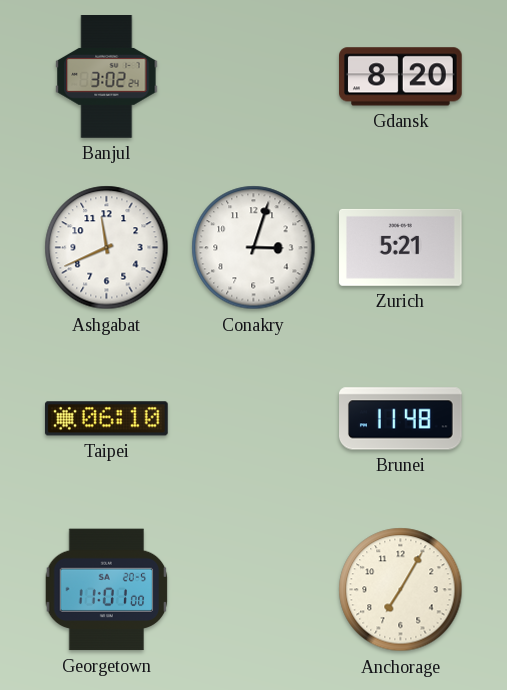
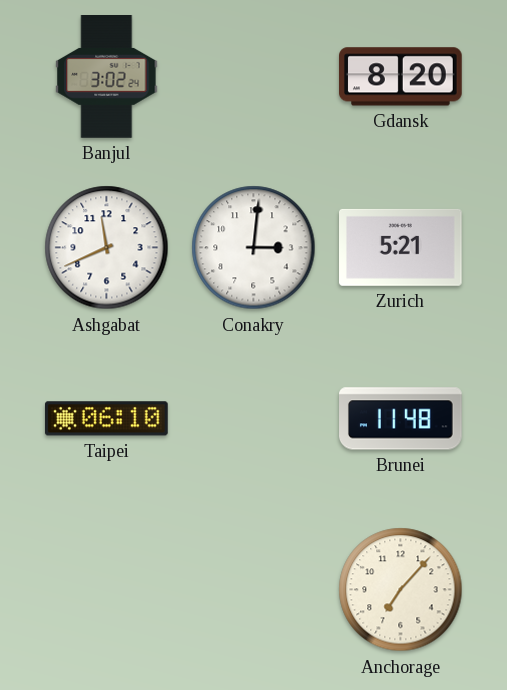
Conakry: 3:03 -> 3:01 (254, 248)
Georgetown: 11:01 -> none (107, 590)
Anchorage: 7:05 -> 7:07 (401, 590)
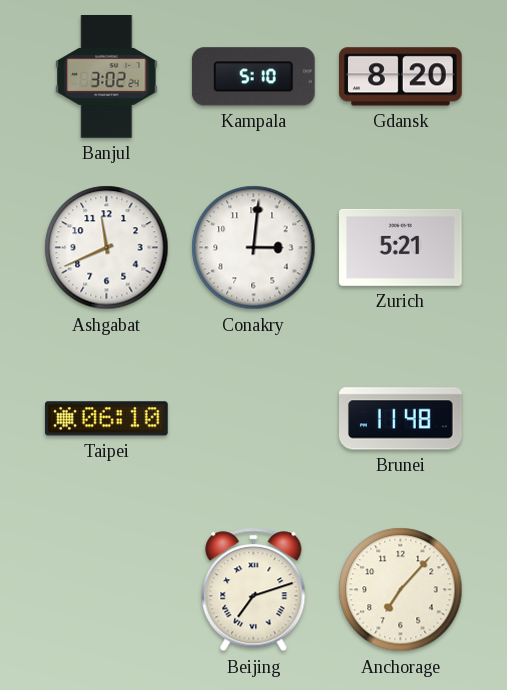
Kampala: none -> 5:10 (253, 77)
Beijing: none -> 7:12 (254, 590)
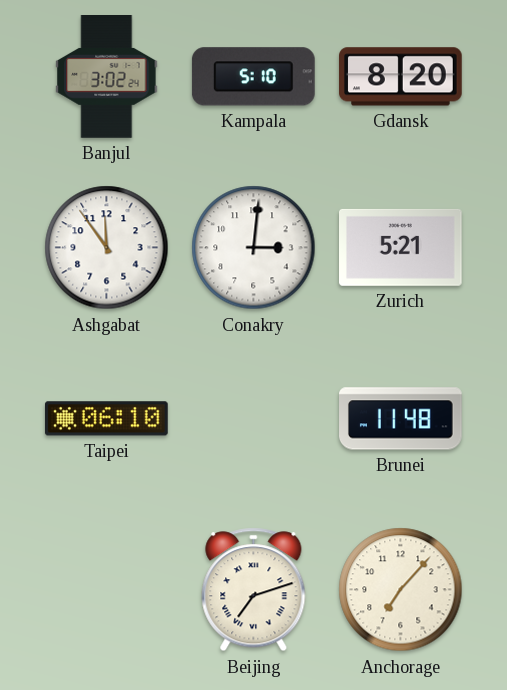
Ashgabat: 11:41 -> 11:54 (107, 248)
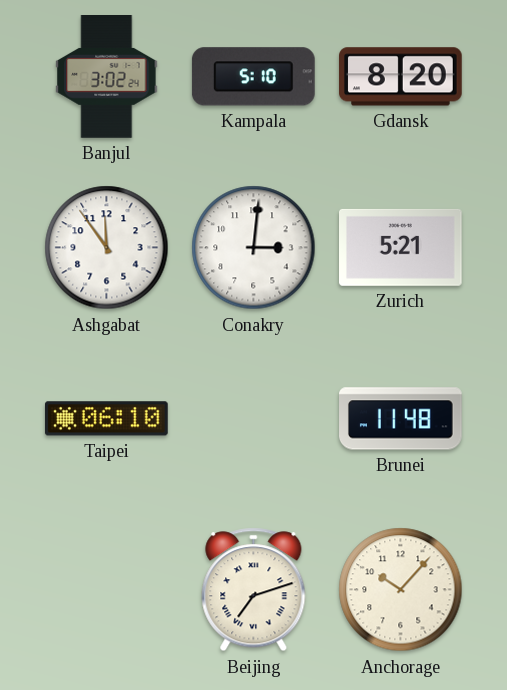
Anchorage: 7:07 -> 10:07 (401, 590)
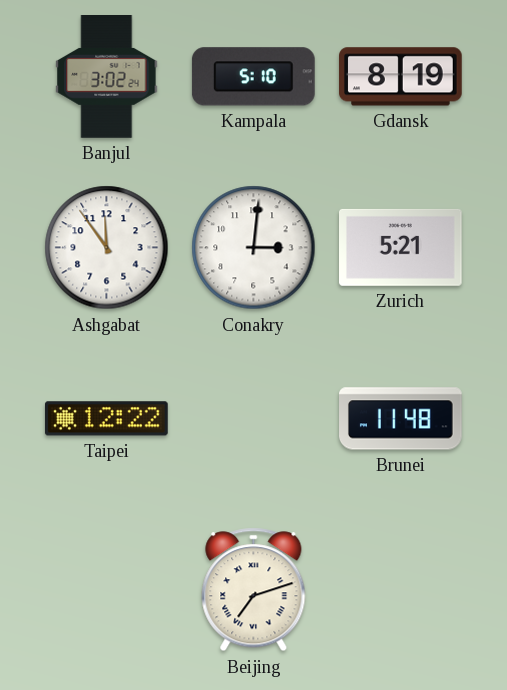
Gdansk: 8:20 -> 8:19 (401, 77)
Taipei: 06:10 -> 12:22 (106, 419)
Anchorage: 10:07 -> none (401, 590)
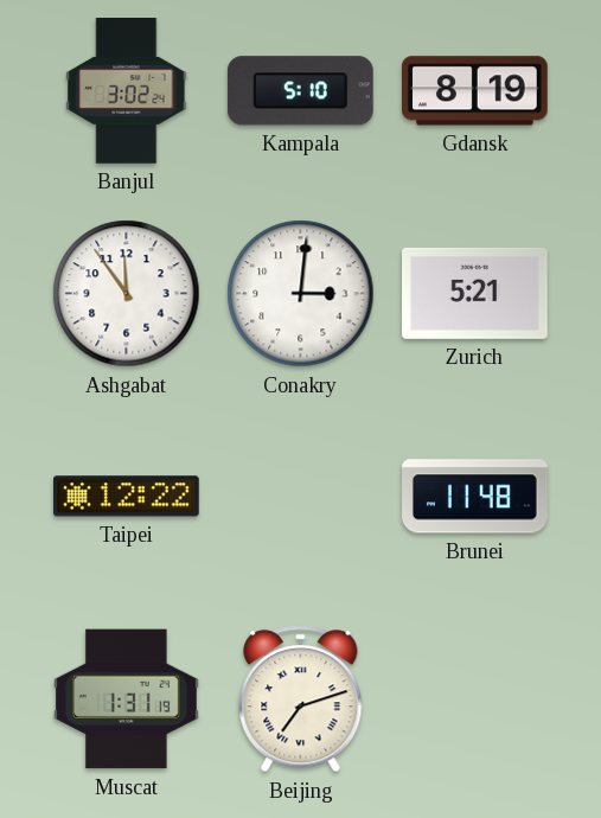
Muscat: none -> 1:31 (127, 699)
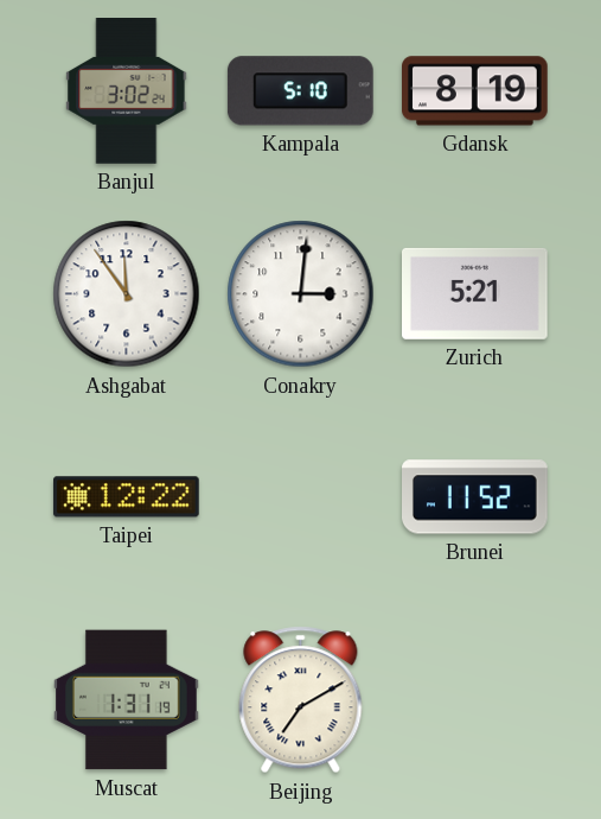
Brunei: 11:48 -> 11:52 (475, 497)
Beijing: 7:12 -> 7:10 (301, 700)
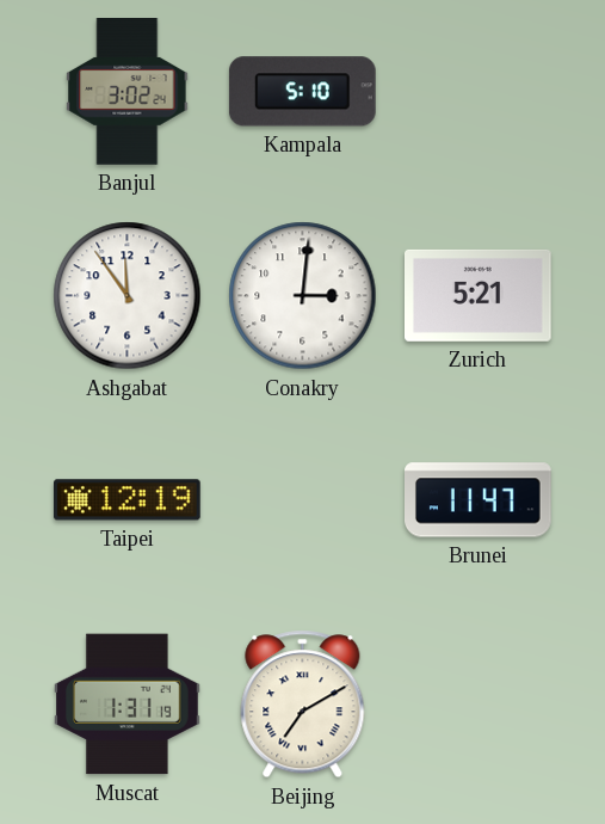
Gdansk: 8:19 -> none (475, 91)
Taipei: 12:22 -> 12:19 (126, 500)
Brunei: 11:52 -> 11:47 (479, 500)
